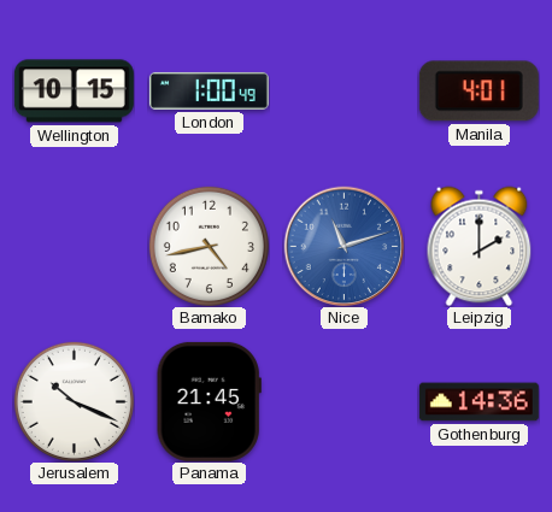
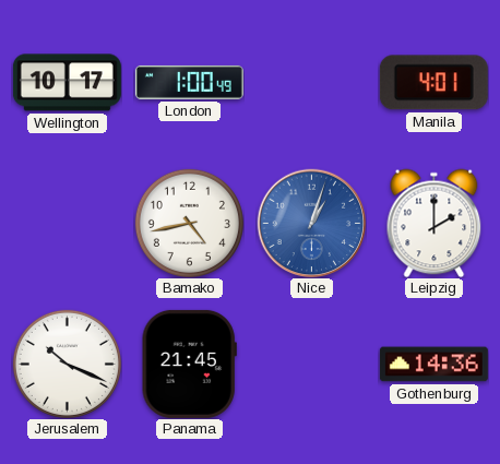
Wellington: 10:15 -> 10:17 (67, 83)
Nice: 11:12 -> 1:03 (311, 223)
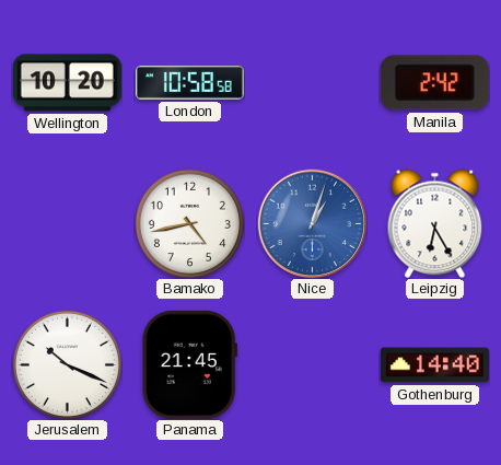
Wellington: 10:17 -> 10:20 (67, 83)
London: 1:00 -> 10:58 (189, 82)
Manila: 4:01 -> 2:42 (434, 83)
Leipzig: 2:00 -> 6:25 (435, 223)
Gothenburg: 14:36 -> 14:40 (434, 365)
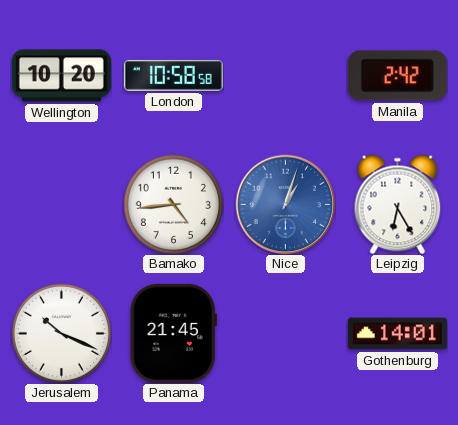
Bamako: 4:43 -> 4:44 (173, 204)
Gothenburg: 14:40 -> 14:01 (397, 334)
